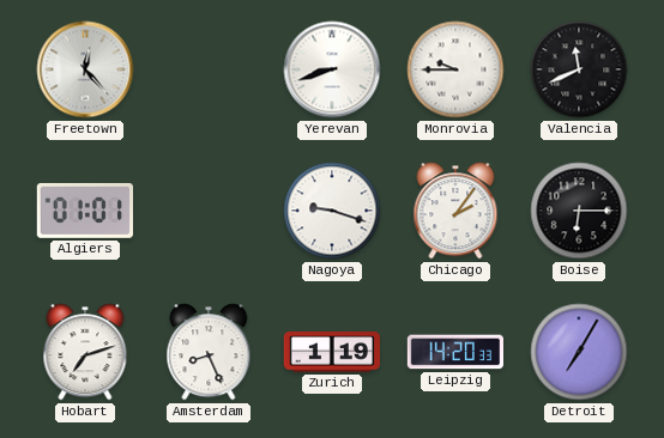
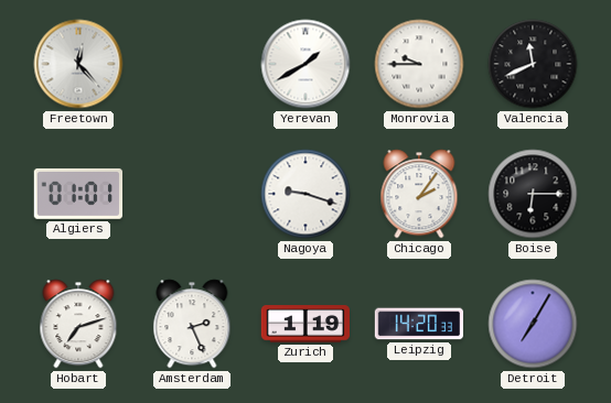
Yerevan: 8:42 -> 1:40 (305, 64)
Amsterdam: 8:26 -> 2:26 (192, 324)
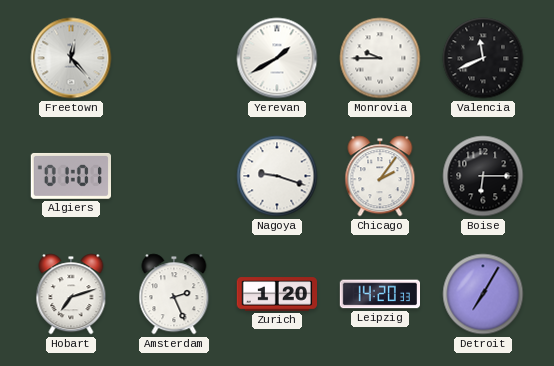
Zurich: 1:19 -> 1:20 (276, 294)
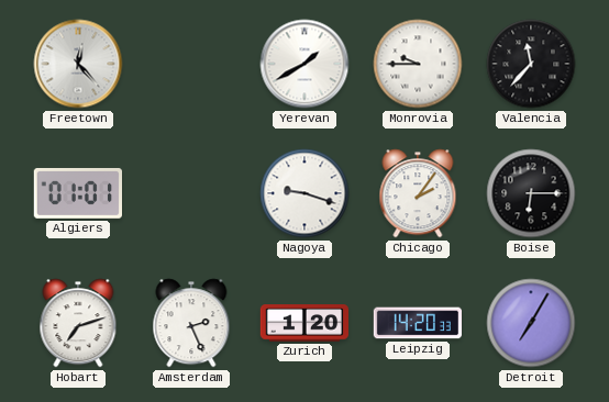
Valencia: 11:41 -> 11:37 (531, 64)
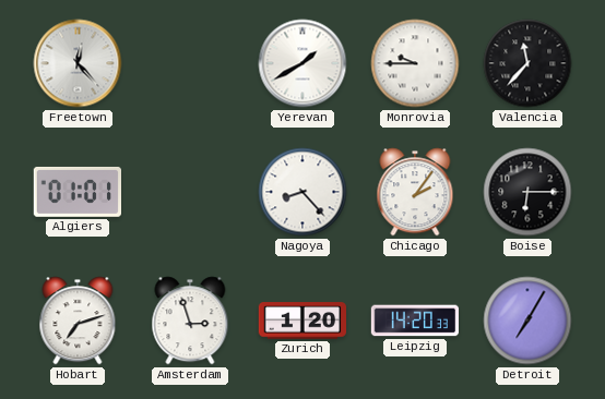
Nagoya: 9:18 -> 8:23 (302, 192)
Amsterdam: 2:26 -> 2:57 (190, 321)
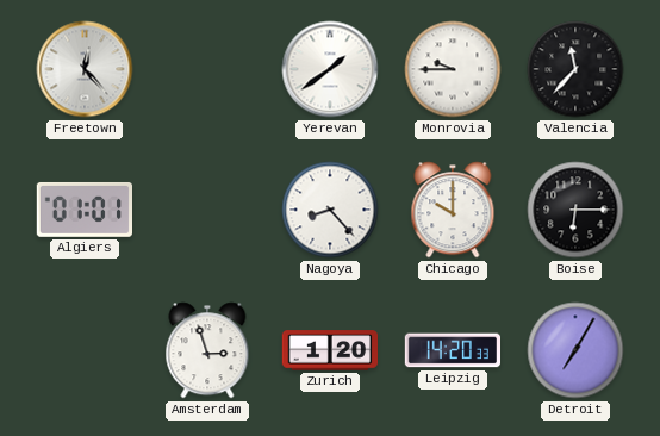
Yerevan: 1:40 -> 1:39 (330, 69)
Chicago: 2:06 -> 10:00 (453, 210)
Hobart: 7:12 -> none (78, 321)
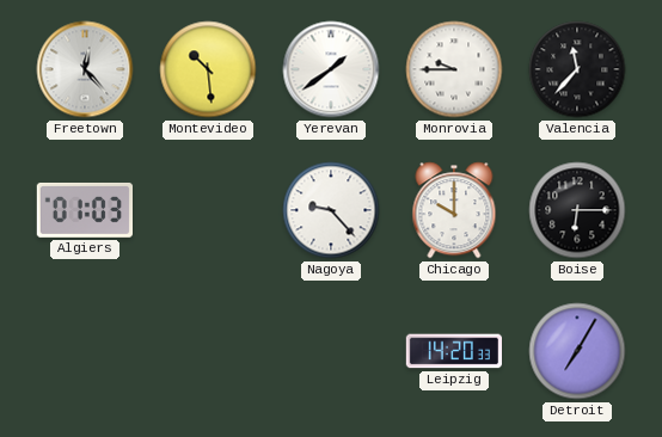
Montevideo: none -> 10:29 (208, 69)
Algiers: 01:01 -> 01:03 (84, 210)
Nagoya: 8:23 -> 9:23 (331, 210)
Amsterdam: 2:57 -> none (207, 350)
Zurich: 1:20 -> none (329, 350)
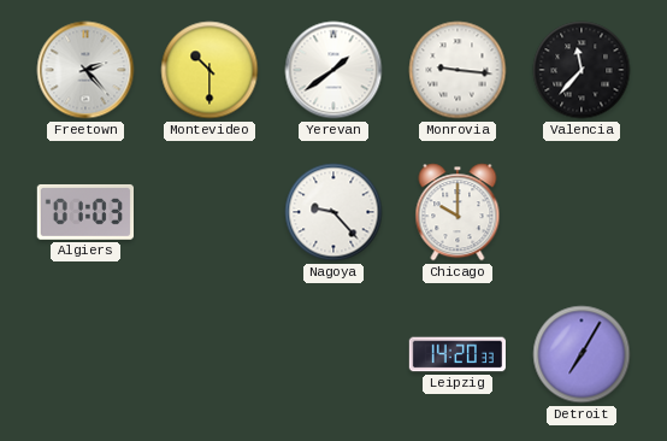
Freetown: 12:23 -> 2:23 (85, 70)
Montevideo: 10:29 -> 10:30 (209, 70)
Monrovia: 9:45 -> 9:16 (458, 70)
Boise: 6:15 -> none (577, 210)
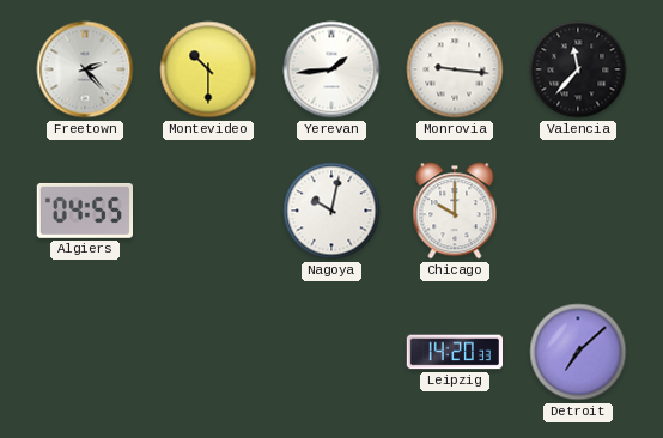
Yerevan: 1:39 -> 1:44 (331, 69)
Algiers: 01:03 -> 04:55 (84, 211)
Nagoya: 9:23 -> 10:02 (331, 211)
Detroit: 7:05 -> 7:08 (578, 352)
